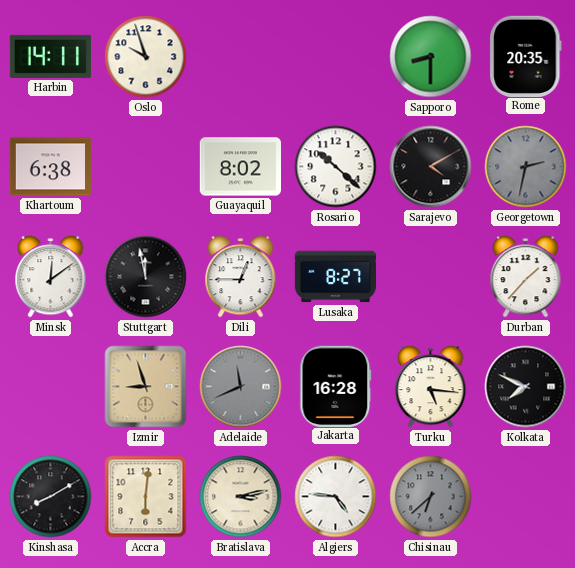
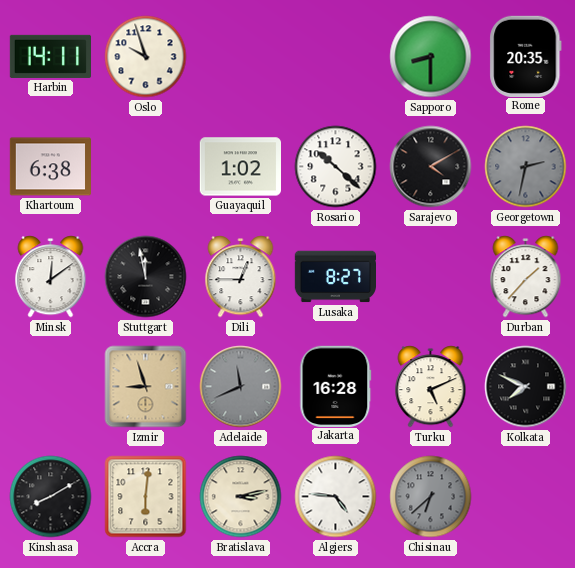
Guayaquil: 8:02 -> 1:02 (240, 167)
Turku: 5:16 -> 5:11 (431, 387)
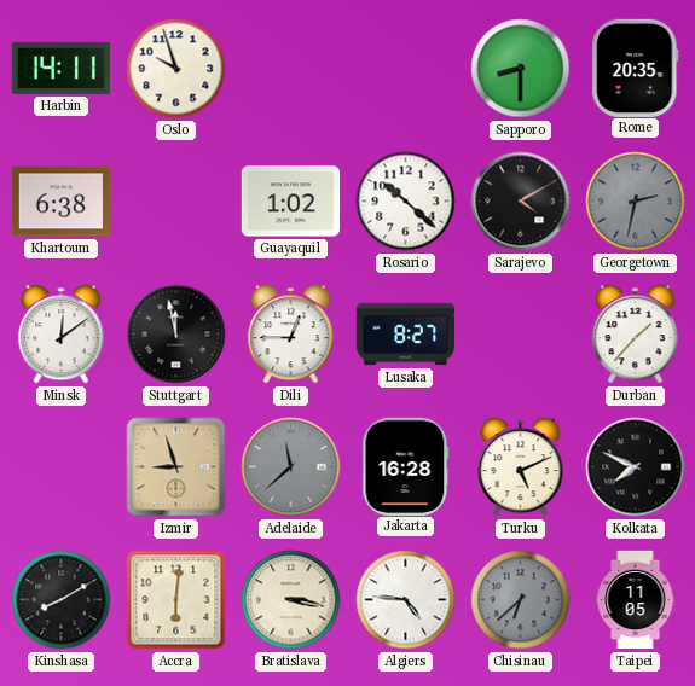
Adelaide: 11:41 -> 11:38 (291, 467)
Bratislava: 3:13 -> 3:17 (291, 600)
Taipei: none -> 11:05 (636, 600)
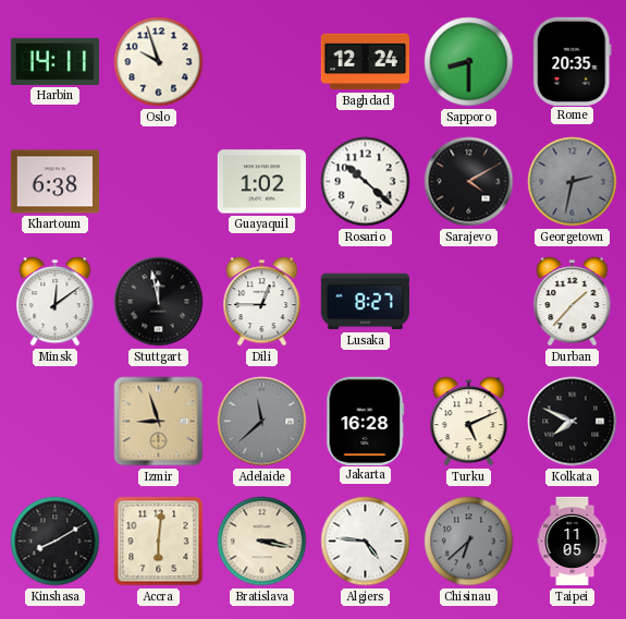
Baghdad: none -> 12:24 (365, 62)
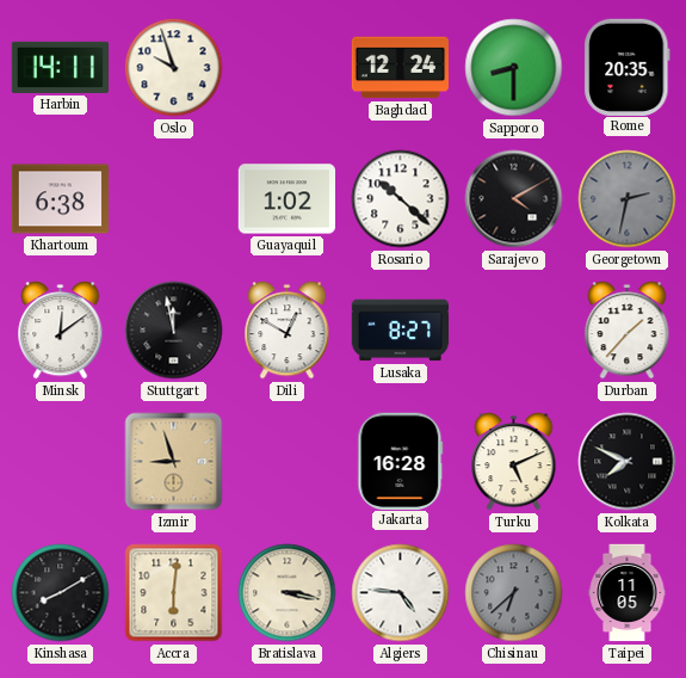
Dili: 12:45 -> 12:50 (288, 331)
Adelaide: 11:38 -> none (262, 422)
